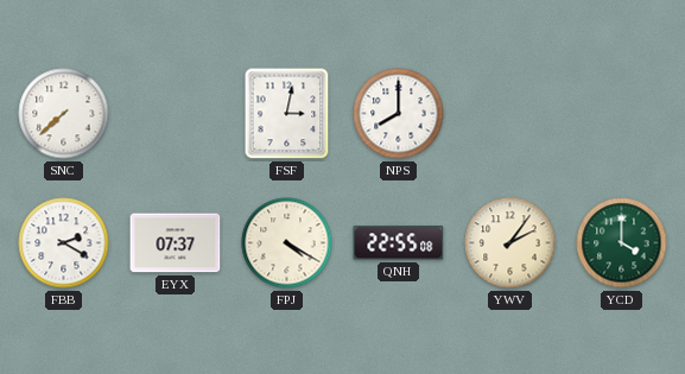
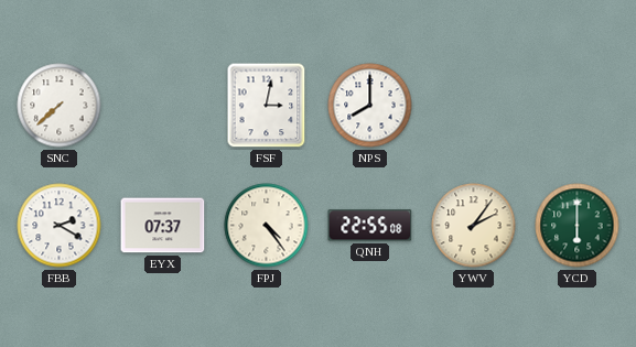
FPJ: 4:20 -> 4:24 (267, 226)
YCD: 4:00 -> 6:00 (578, 226)
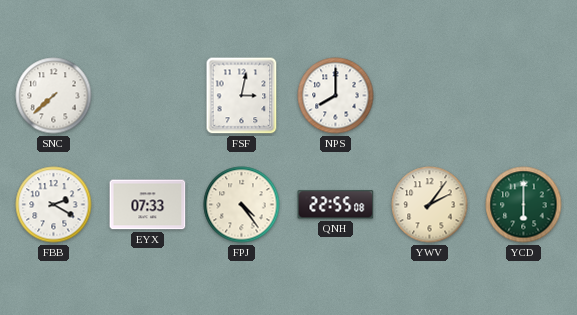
EYX: 07:37 -> 07:33 (148, 205)
